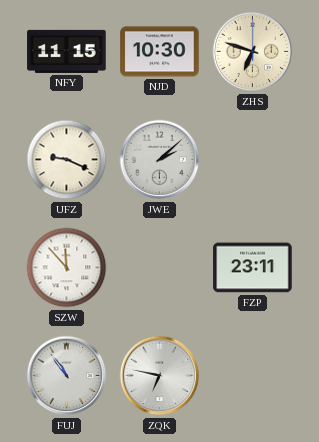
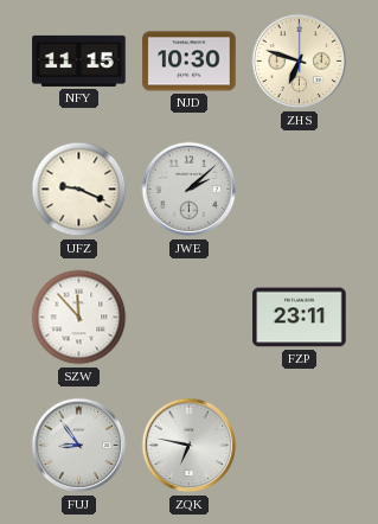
FUJ: 10:54 -> 8:54 (79, 446)
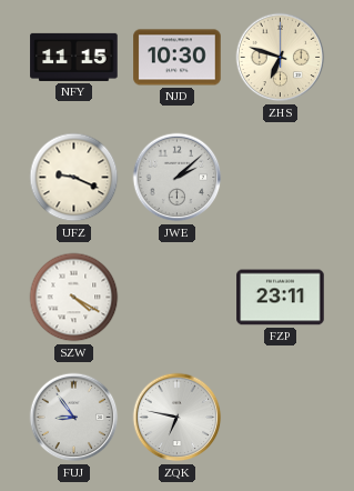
SZW: 11:53 -> 4:20 (74, 298)
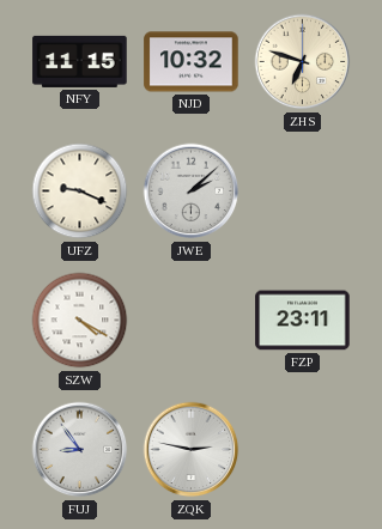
NJD: 10:30 -> 10:32 (192, 62)
ZQK: 6:47 -> 2:47 (192, 450)
